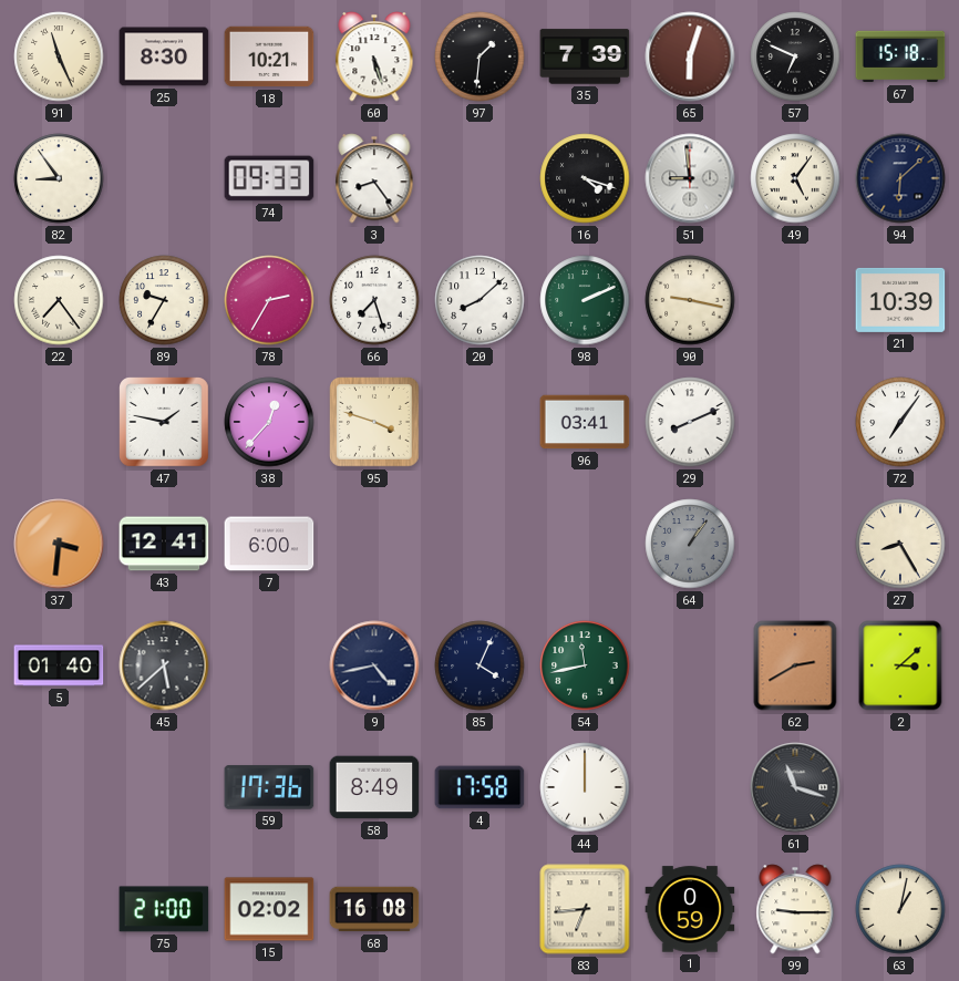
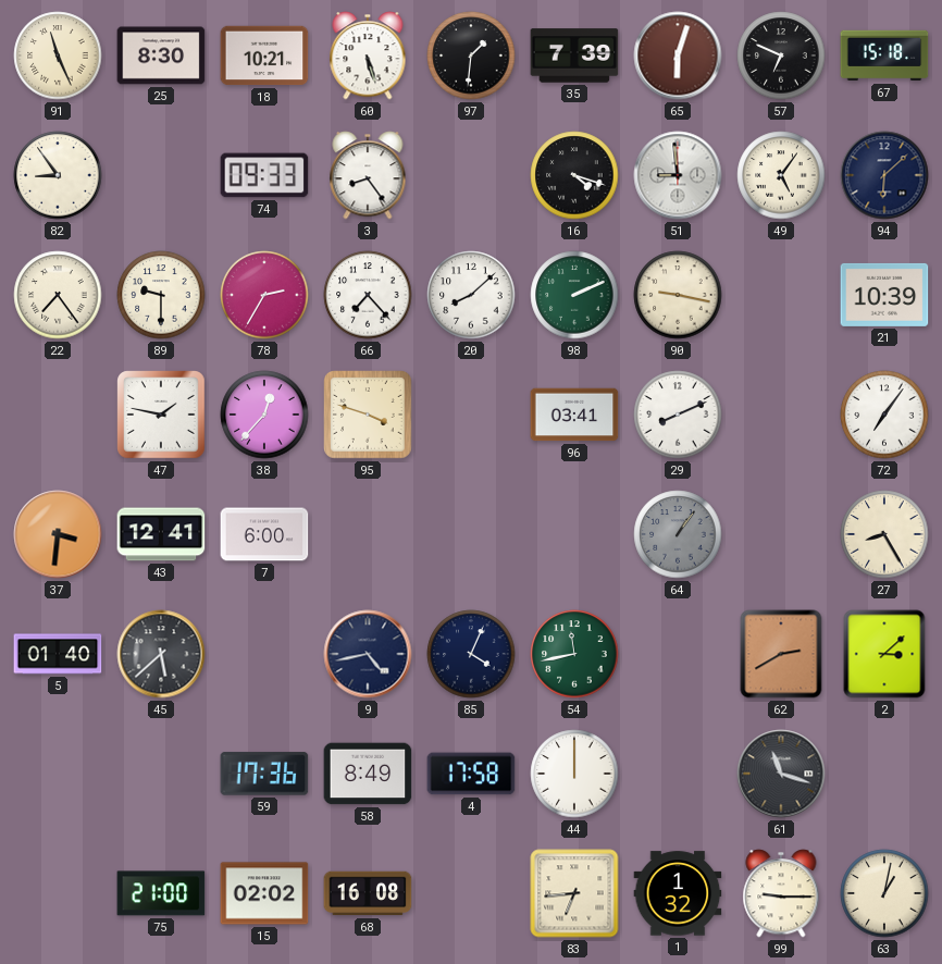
89: 9:35 -> 9:30 (161, 295)
66: 7:27 -> 7:23 (368, 295)
1: 0:59 -> 1:32 (678, 893)
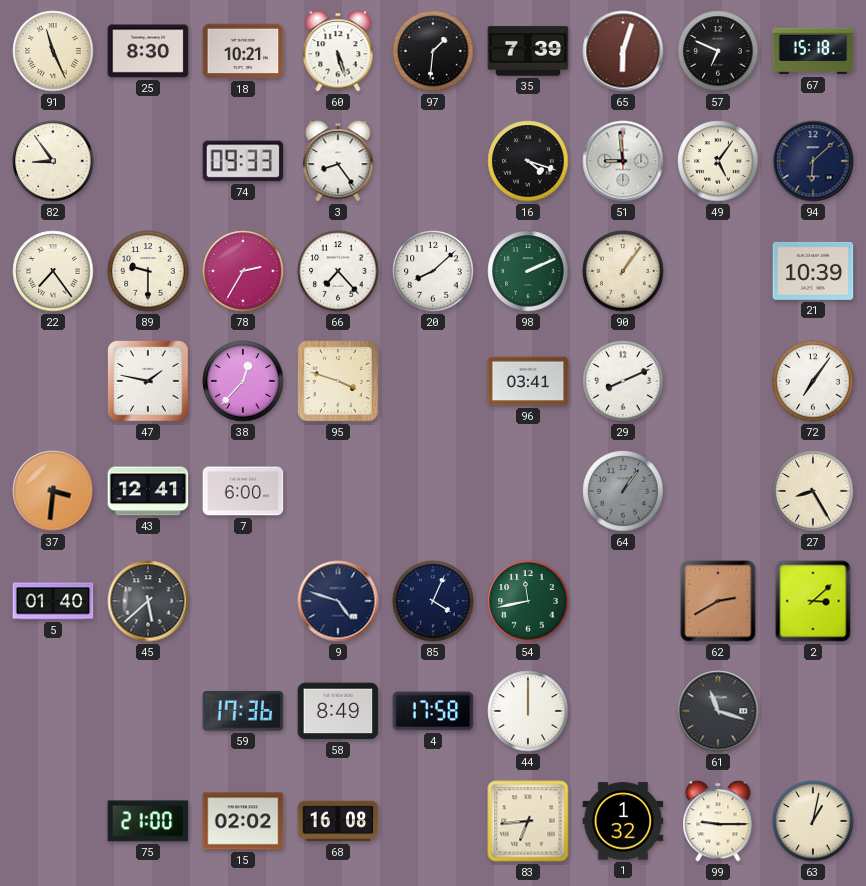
90: 9:17 -> 1:06 (623, 271)
9: 4:43 -> 4:48 (338, 601)
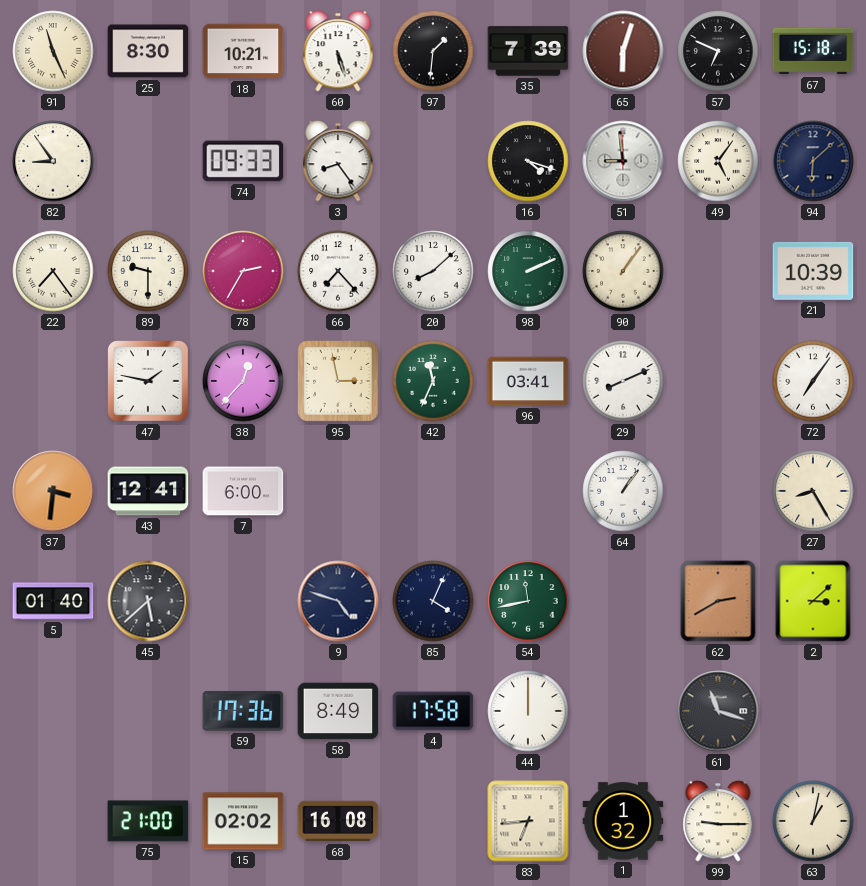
95: 3:48 -> 2:58 (338, 381)
42: none -> 11:34 (433, 381)
64 dial: grey -> white (623, 491)
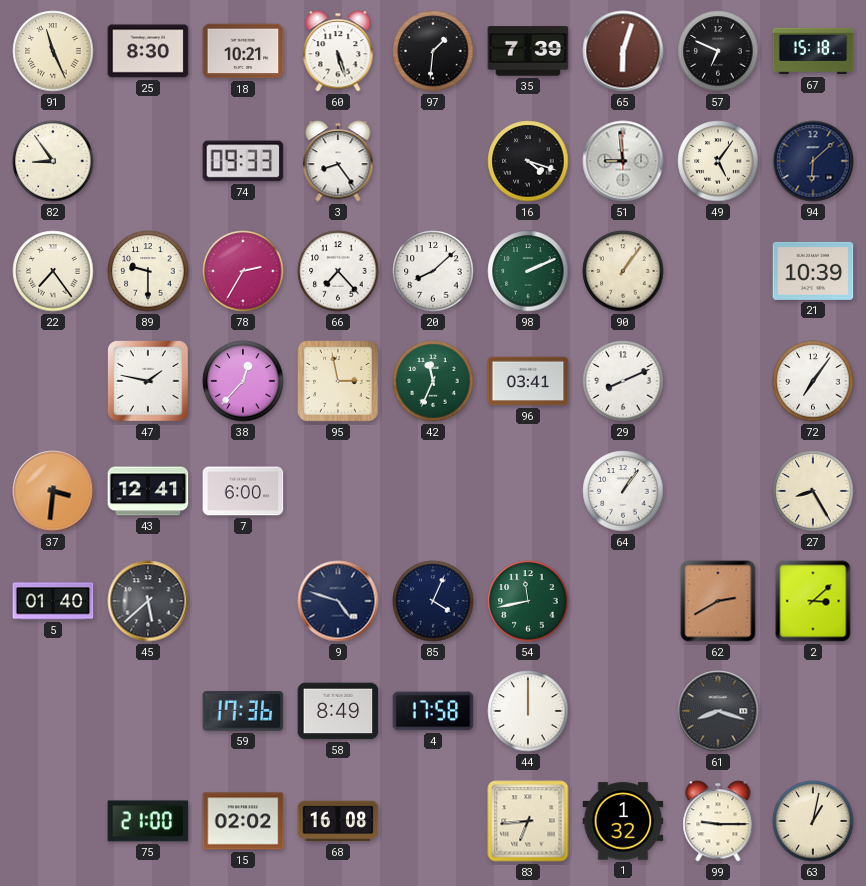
61: 11:18 -> 8:18 (718, 711)
